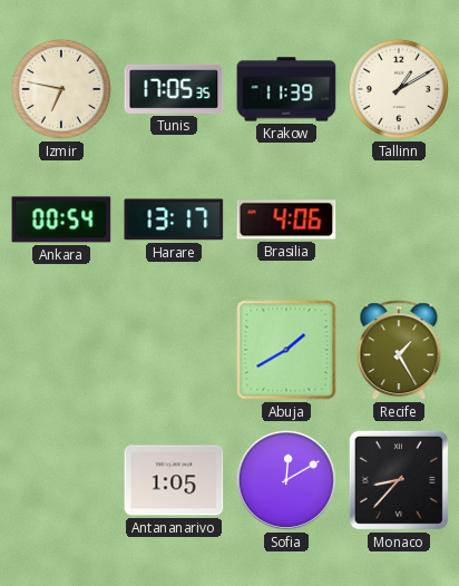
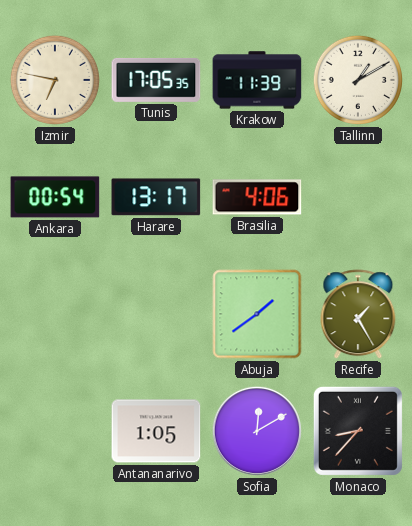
Abuja: 1:40 -> 1:39 (257, 314)
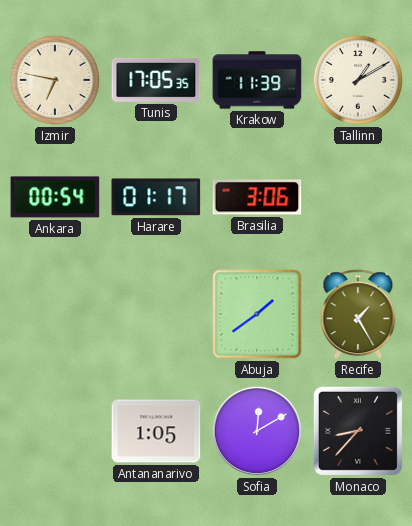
Harare: 13:17 -> 01:17 (156, 197)
Brasilia: 4:06 -> 3:06 (257, 197)
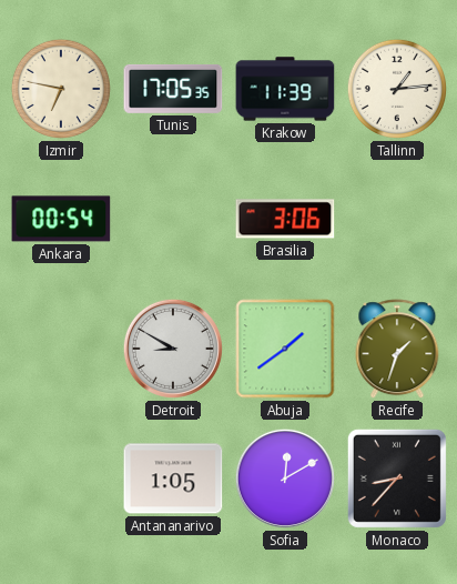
Tallinn: 1:10 -> 1:14 (397, 89)
Harare: 01:17 -> none (156, 197)
Detroit: none -> 8:50 (173, 349)
Recife: 1:25 -> 1:33 (397, 350)
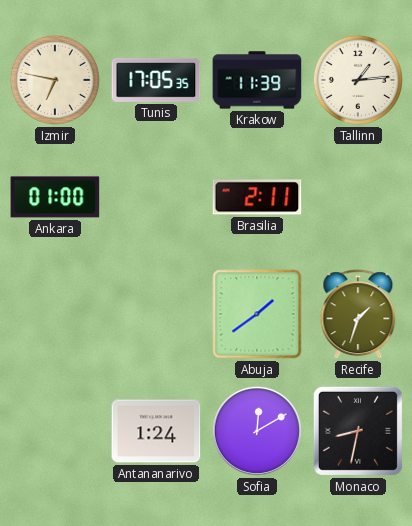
Ankara: 00:54 -> 01:00 (55, 197)
Brasilia: 3:06 -> 2:11 (257, 197)
Detroit: 8:50 -> none (173, 349)
Antananarivo: 1:05 -> 1:24 (156, 431)
Monaco: 8:37 -> 8:32 (358, 431)
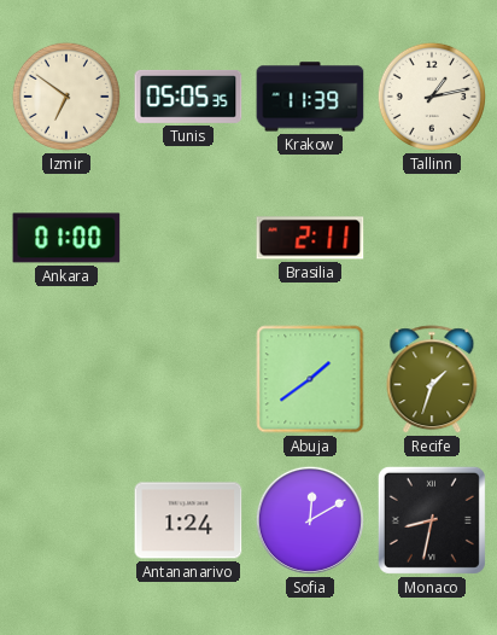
Izmir: 6:47 -> 6:51 (66, 97)
Tunis: 17:05 -> 05:05 (188, 97)
Tallinn: 1:14 -> 1:13 (432, 97)
